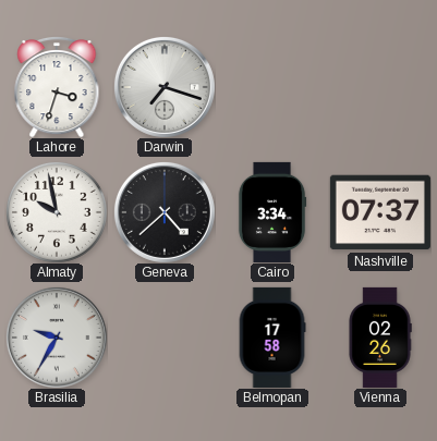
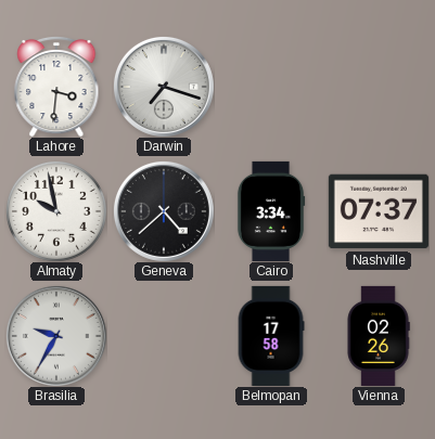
Lahore: 3:33 -> 3:31 (56, 87)
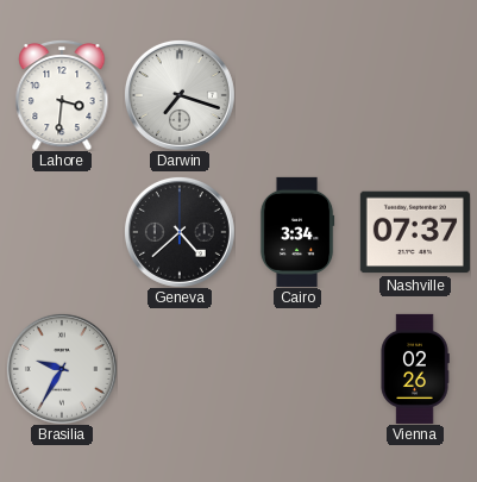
Almaty: 9:58 -> none (56, 211)
Belmopan: 17:58 -> none (271, 336)
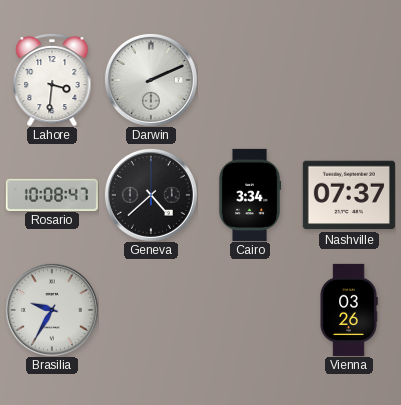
Darwin: 7:18 -> 2:11 (151, 80)
Rosario: none -> 10:08 (52, 194)
Vienna: 02:26 -> 03:26 (349, 310)
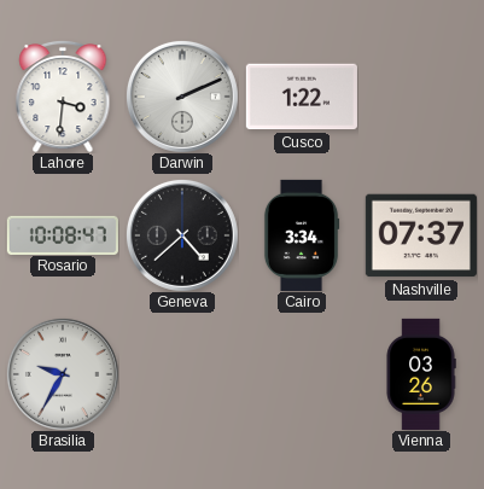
Cusco: none -> 1:22 (302, 97)
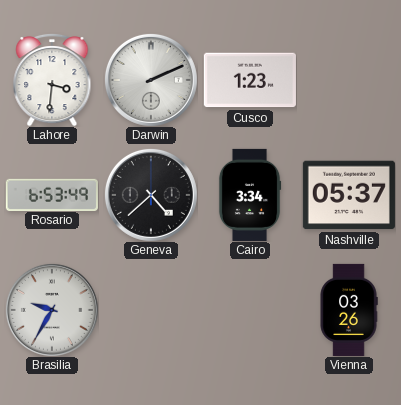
Cusco: 1:22 -> 1:23 (250, 80)
Rosario: 10:08 -> 6:53 (52, 194)
Nashville: 07:37 -> 05:37 (349, 195)
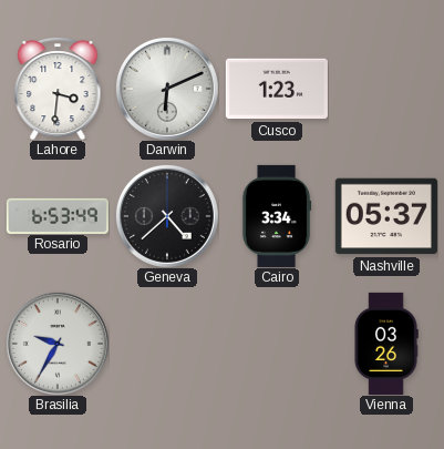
Darwin: 2:11 -> 6:11 (167, 89)
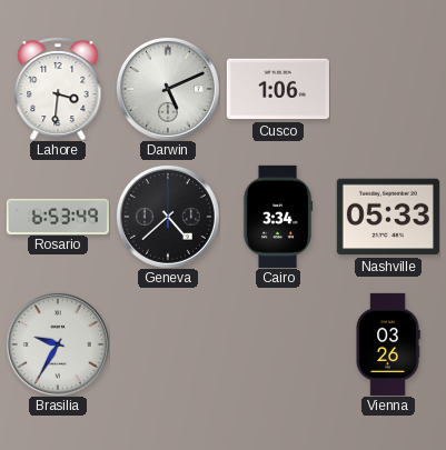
Darwin: 6:11 -> 5:11 (168, 89)
Cusco: 1:23 -> 1:06 (278, 89)
Nashville: 05:37 -> 05:33 (388, 217)
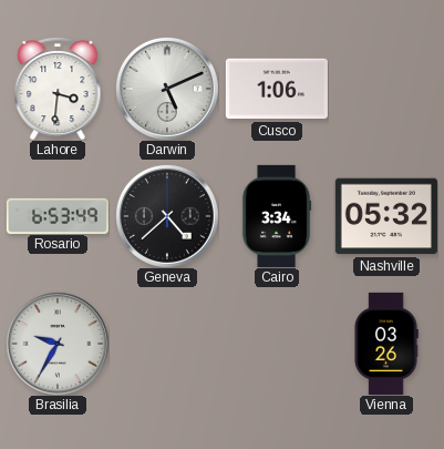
Nashville: 05:33 -> 05:32 (386, 216)
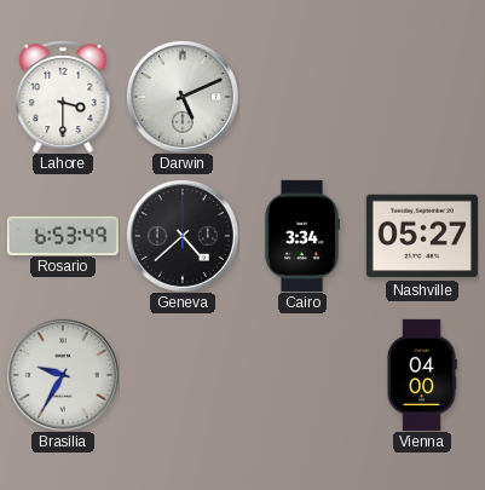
Lahore: 3:31 -> 3:30 (63, 97)
Cusco: 1:06 -> none (277, 89)
Nashville: 05:32 -> 05:27 (422, 236)
Vienna: 03:26 -> 04:00 (422, 375)
